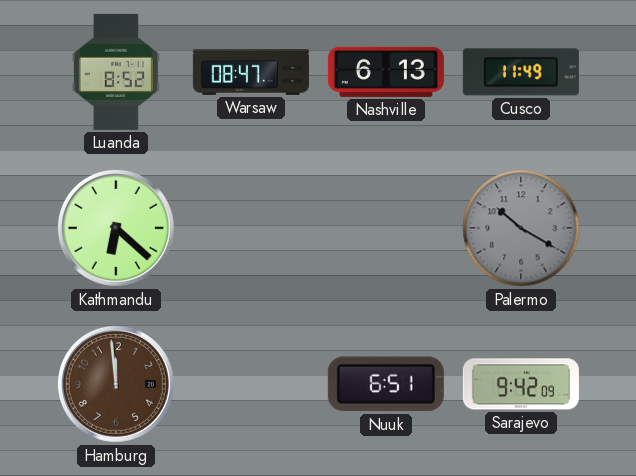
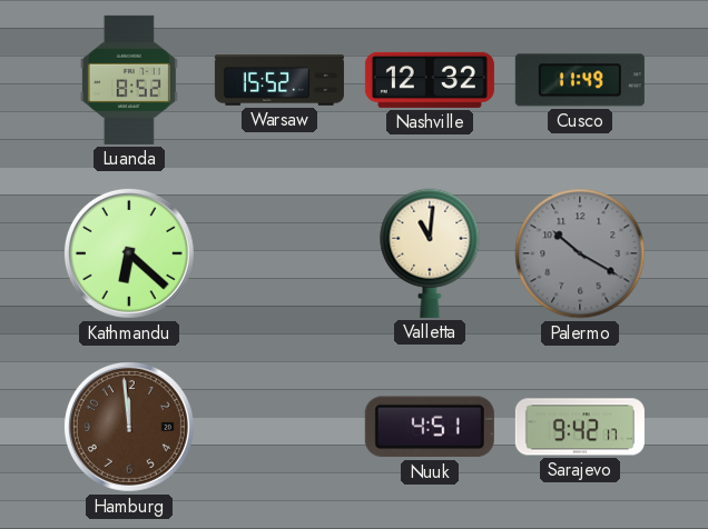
Warsaw: 08:47 -> 15:52 (279, 81)
Nashville: 6:13 -> 12:32 (430, 80)
Valletta: none -> 11:01 (430, 253)
Nuuk: 6:51 -> 4:51 (430, 427)
Sarajevo: 9:42:09 -> 9:42:17 (580, 427)
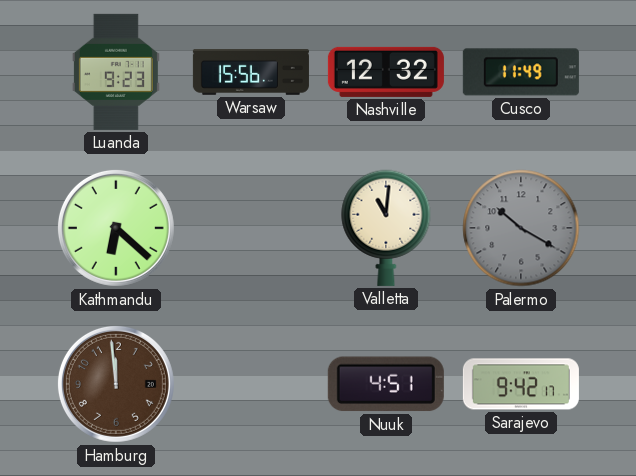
Luanda: 8:52 -> 9:23 (116, 72)
Warsaw: 15:52 -> 15:56 (251, 73)
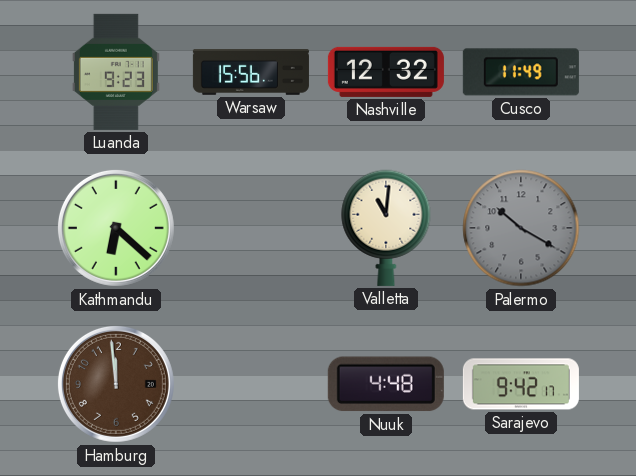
Nuuk: 4:51 -> 4:48 (386, 384)
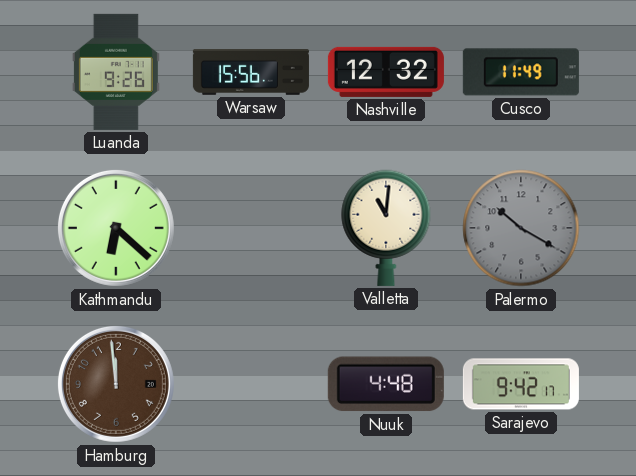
Luanda: 9:23 -> 9:26 (116, 72)
